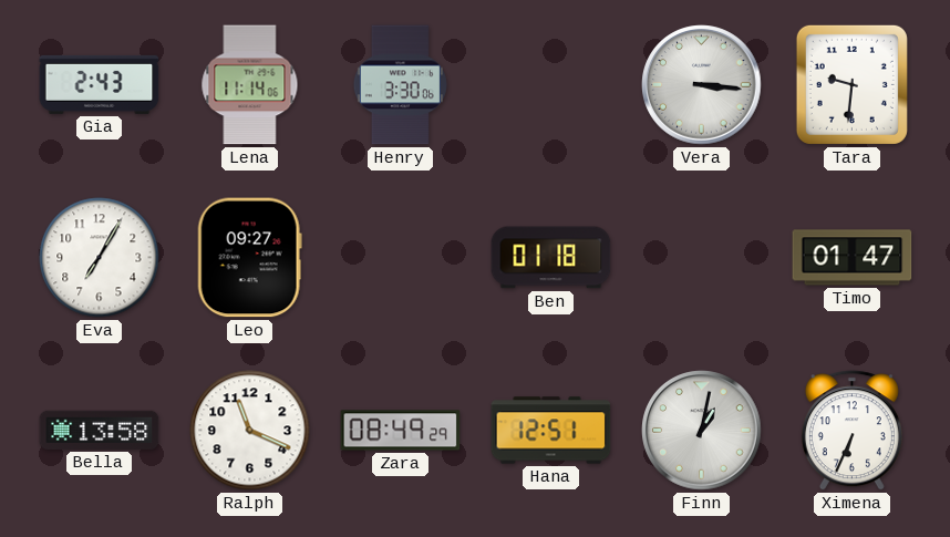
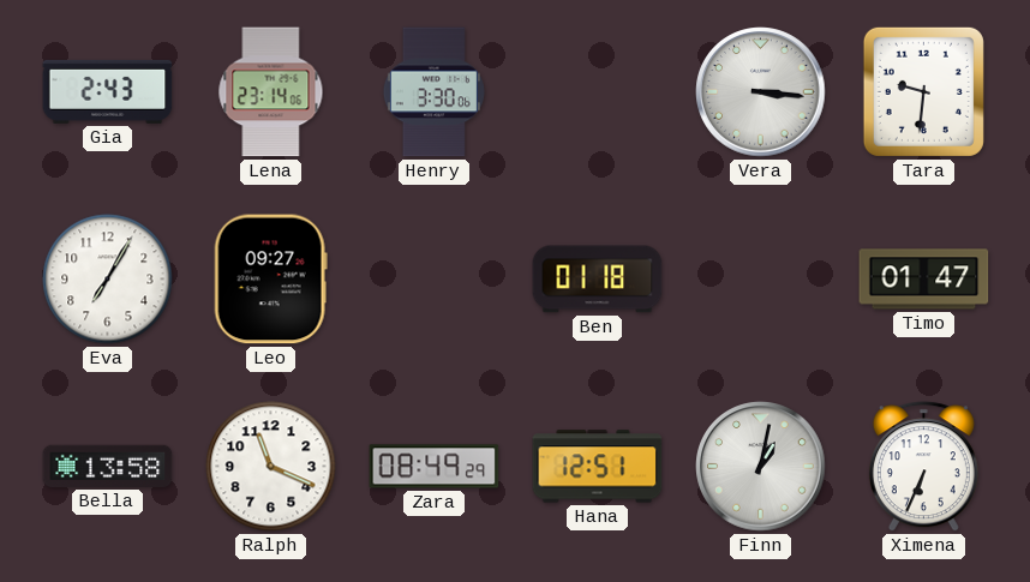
Lena: 11:14 -> 23:14 (271, 92)
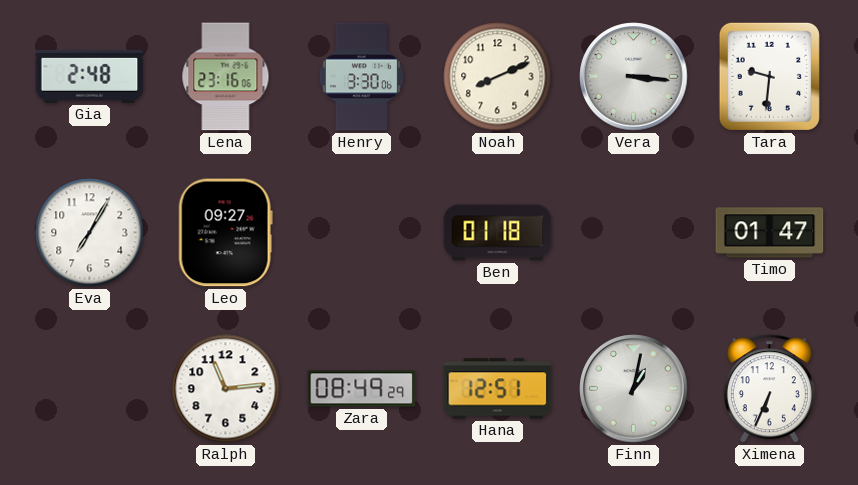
Gia: 2:43 -> 2:48 (90, 76)
Lena: 23:14 -> 23:16 (226, 77)
Noah: none -> 8:11 (498, 77)
Bella: 13:58 -> none (108, 466)
Ralph: 11:19 -> 11:14 (226, 389)
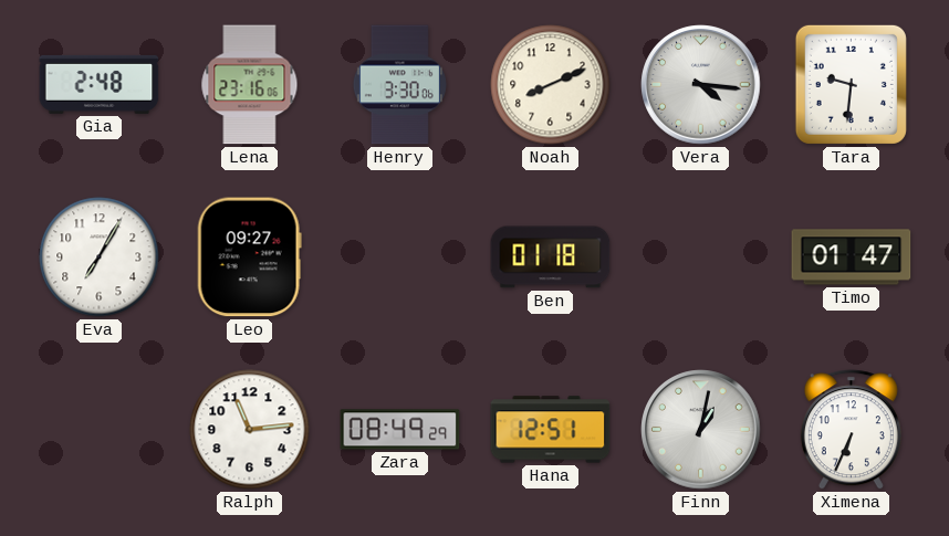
Vera: 3:16 -> 4:16 (701, 85)
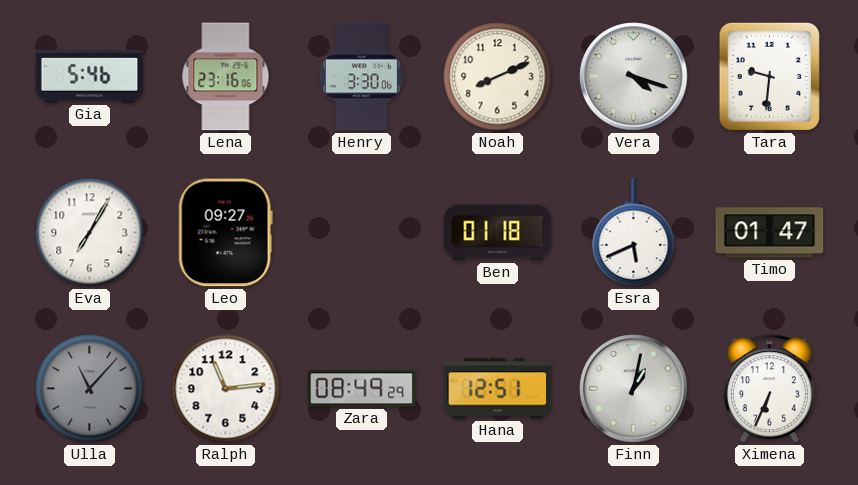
Gia: 2:48 -> 5:46 (90, 76)
Vera: 4:16 -> 4:18 (634, 77)
Esra: none -> 5:41 (634, 233)
Ulla: none -> 11:07 (90, 389)
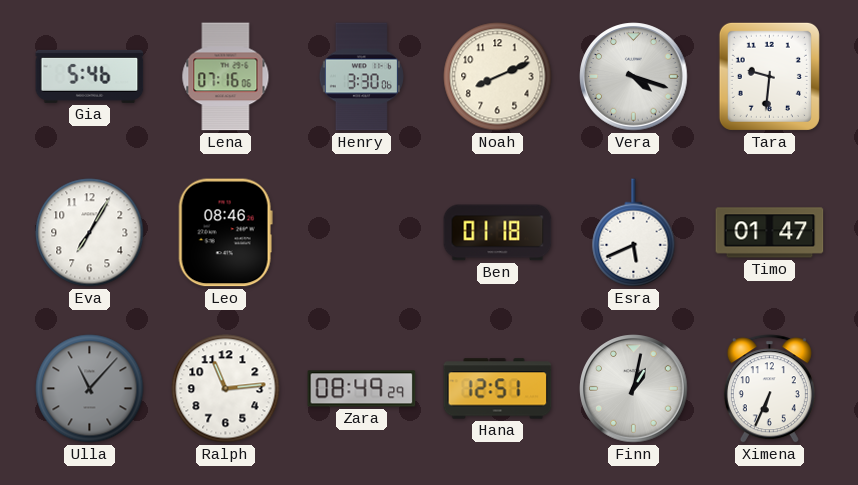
Lena: 23:16 -> 07:16 (226, 77)
Leo: 09:27 -> 08:46 (225, 233)
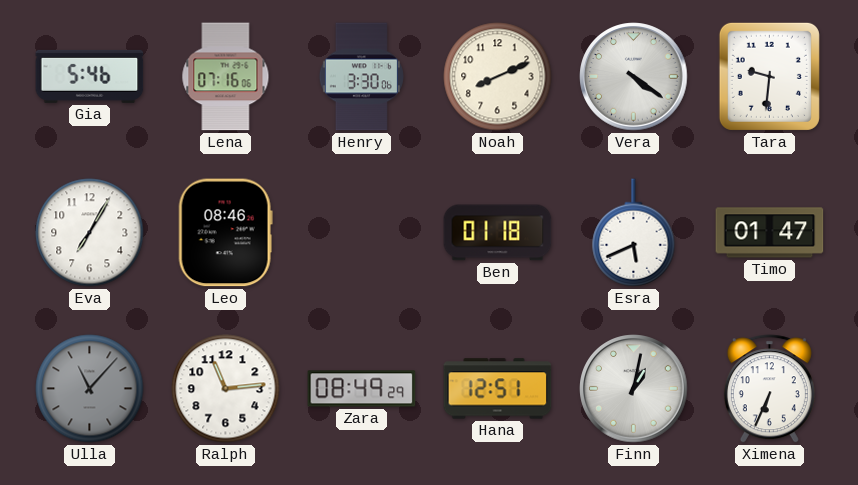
Vera: 4:18 -> 4:21 (634, 77)
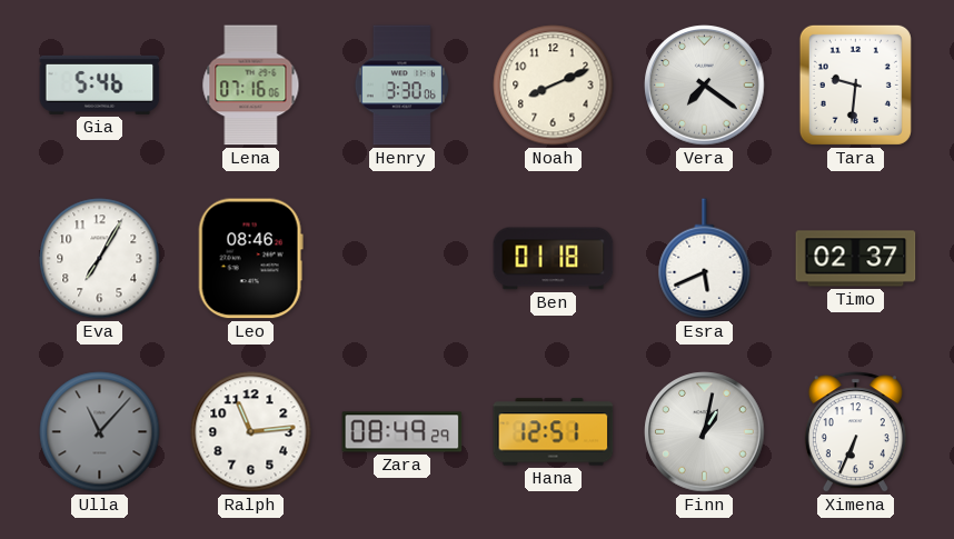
Vera: 4:21 -> 7:21 (705, 86)
Timo: 01:47 -> 02:37 (856, 259)
